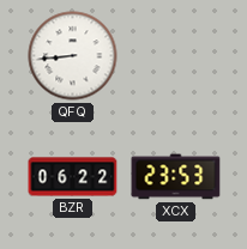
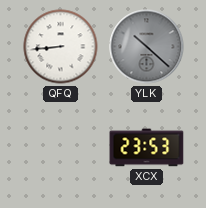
YLK: none -> 10:22 (147, 47)
BZR: 06:22 -> none (73, 177)
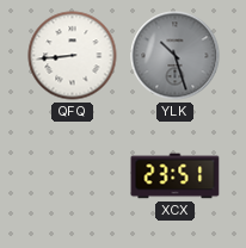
YLK: 10:22 -> 10:27 (176, 56)
XCX: 23:53 -> 23:51 (176, 176)
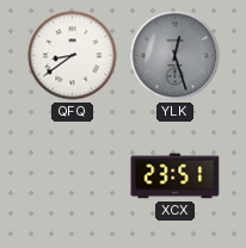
QFQ: 8:44 -> 8:39 (73, 56)
YLK: 10:27 -> 12:27 (176, 56)
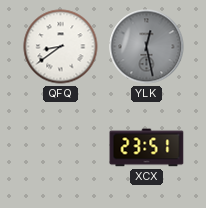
YLK: 12:27 -> 12:28 (147, 47)
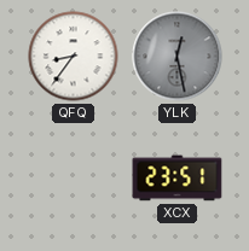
QFQ: 8:39 -> 8:36 (74, 57)
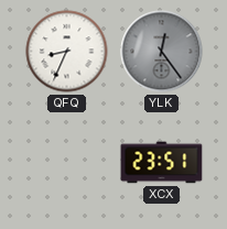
QFQ: 8:36 -> 8:34 (67, 52)
YLK: 12:28 -> 12:24 (162, 52)
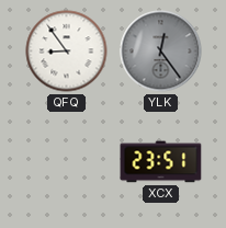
QFQ: 8:34 -> 8:54 (67, 52)
